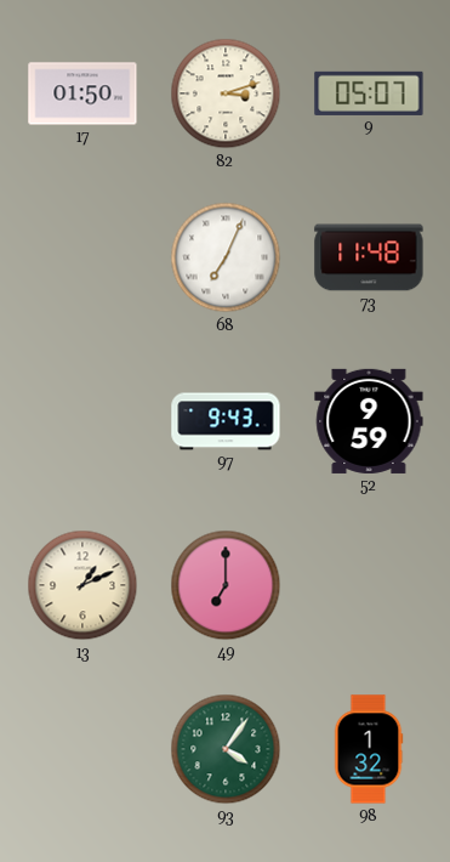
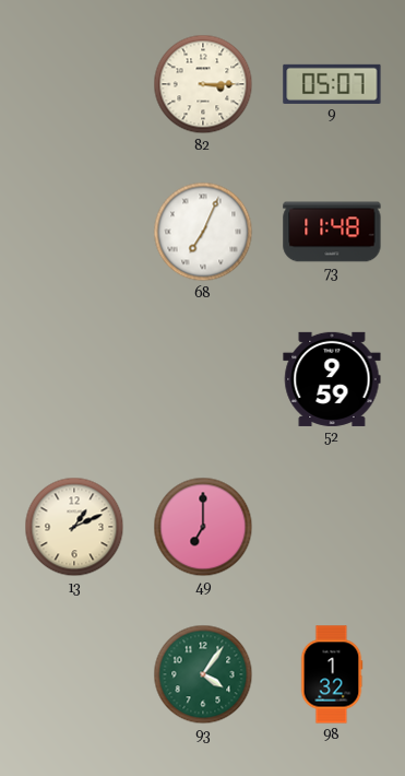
17: 01:50 -> none (82, 93)
82: 3:12 -> 3:15 (203, 84)
97: 9:43 -> none (226, 421)
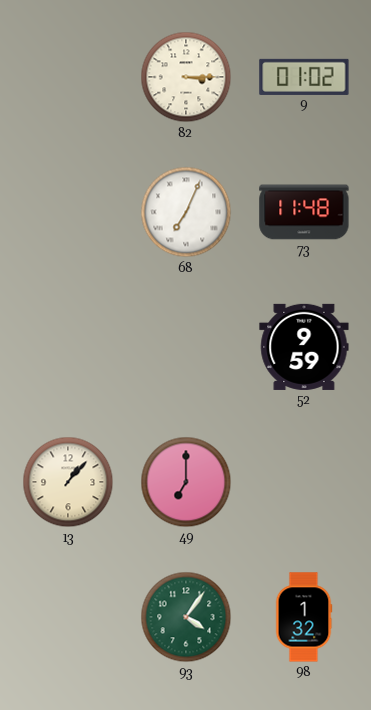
9: 05:07 -> 01:02 (304, 77)
13: 1:11 -> 1:07 (68, 482)
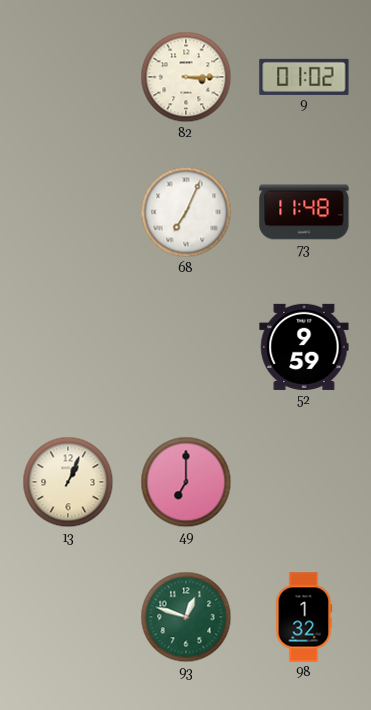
13: 1:07 -> 1:04 (68, 482)
93: 4:06 -> 12:48 (186, 617)
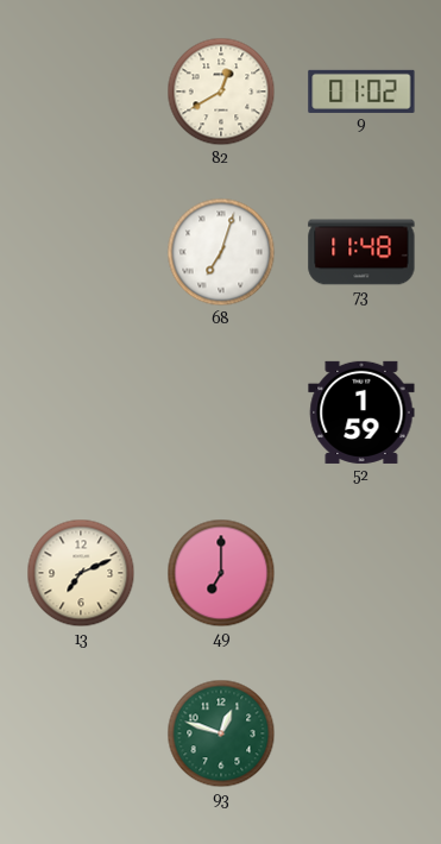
82: 3:15 -> 12:40 (221, 92)
68: 7:04 -> 7:03 (221, 252)
52: 9:59 -> 1:59 (361, 412)
13: 1:04 -> 7:11 (81, 573)
98: 1:32 -> none (304, 617)
